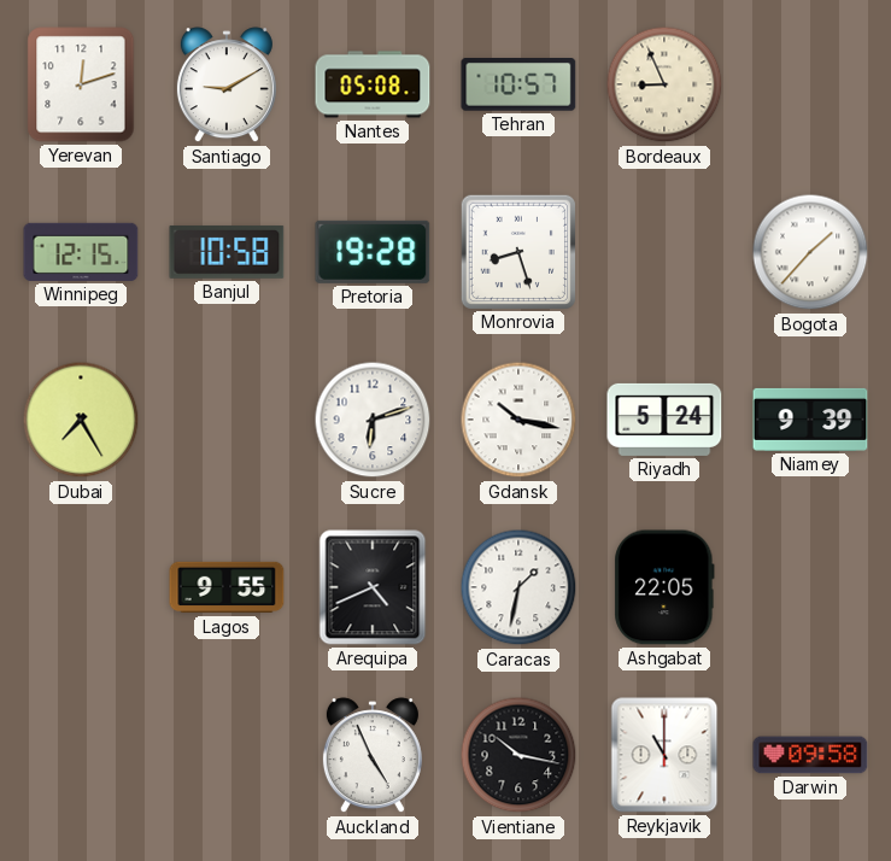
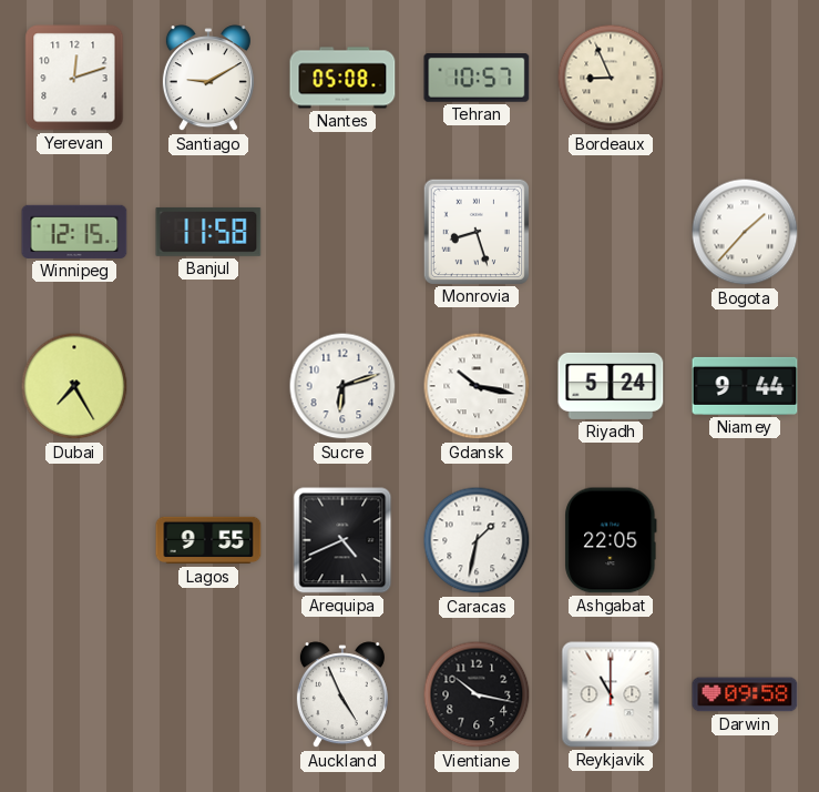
Banjul: 10:58 -> 11:58 (208, 232)
Pretoria: 19:28 -> none (373, 252)
Niamey: 9:39 -> 9:44 (745, 386)
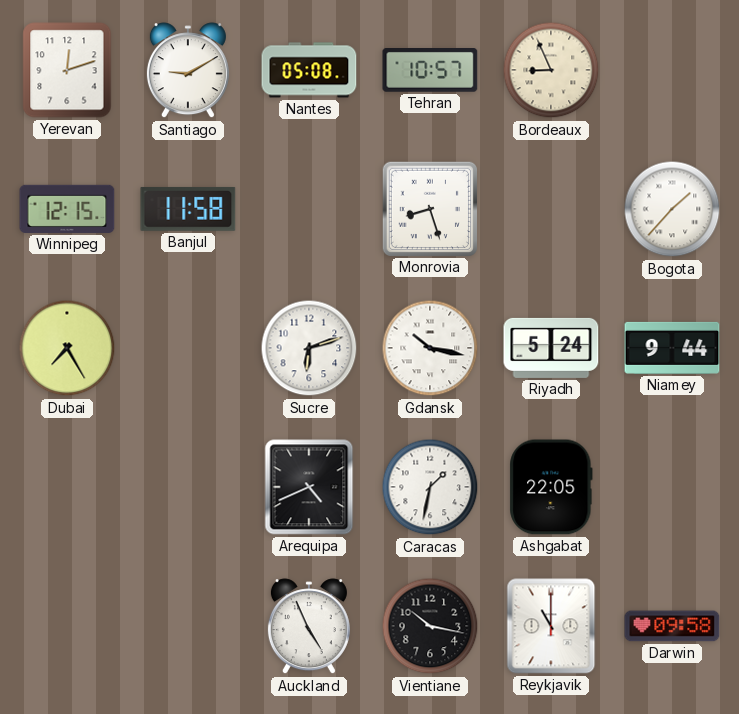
Lagos: 9:55 -> none (208, 540)
